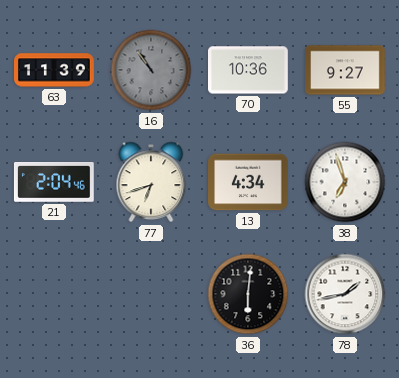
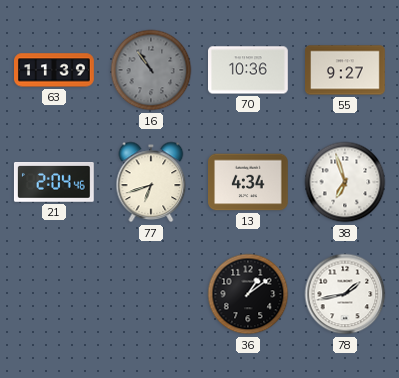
36: 6:01 -> 1:09 (248, 294)
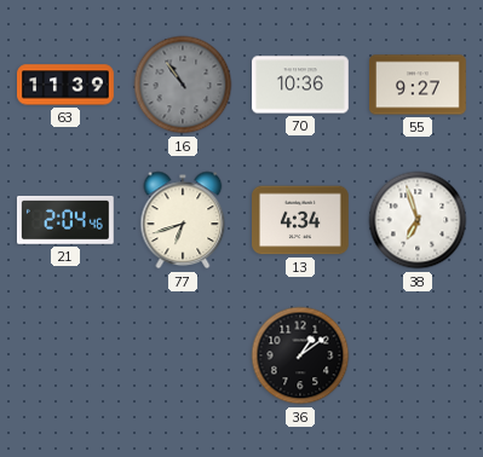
78: 1:43 -> none (345, 294)
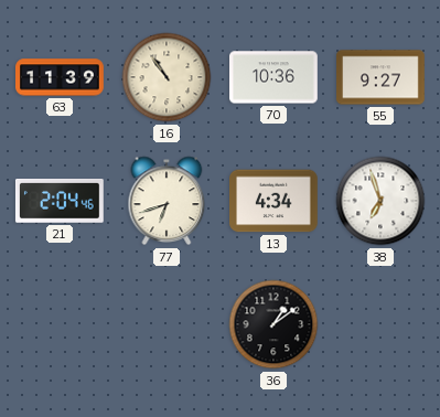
16 dial: grey -> cream (167, 77)
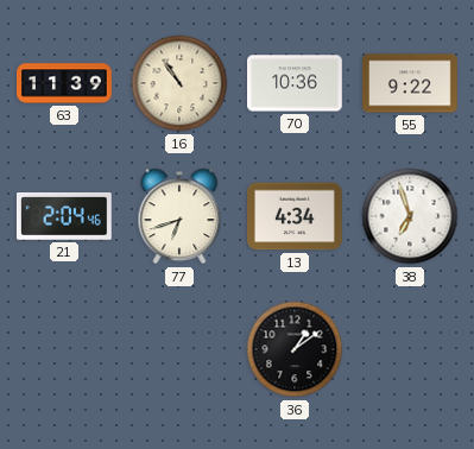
55: 9:27 -> 9:22 (411, 83)
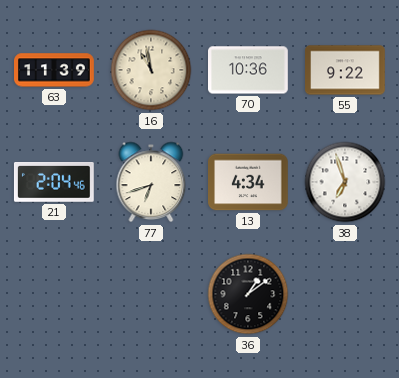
16: 10:54 -> 10:58 (151, 70)
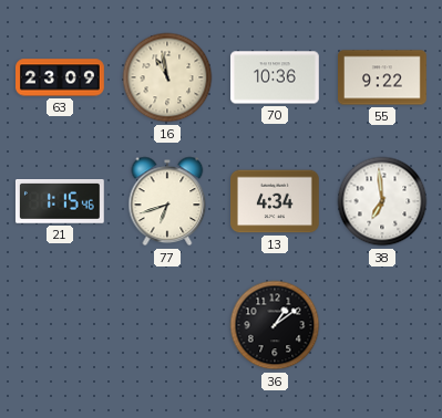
63: 11:39 -> 23:09 (60, 77)
21: 2:04 -> 1:15 (60, 202)
38: 6:57 -> 6:59 (382, 201)
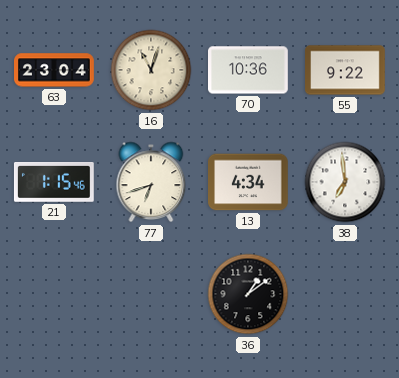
63: 23:09 -> 23:04 (54, 70)
16: 10:58 -> 11:03 (151, 70)
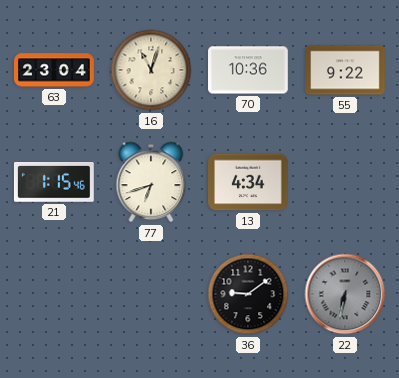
38: 6:59 -> none (345, 182)
36: 1:09 -> 9:09 (248, 294)
22: none -> 6:32 (345, 294)
